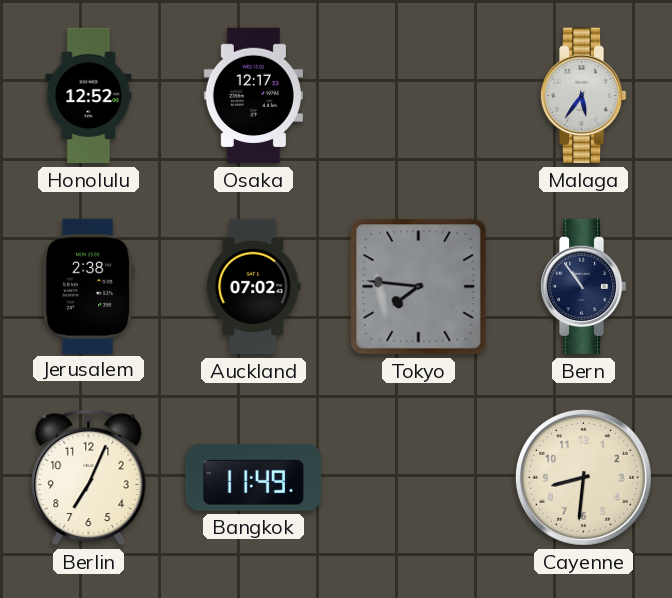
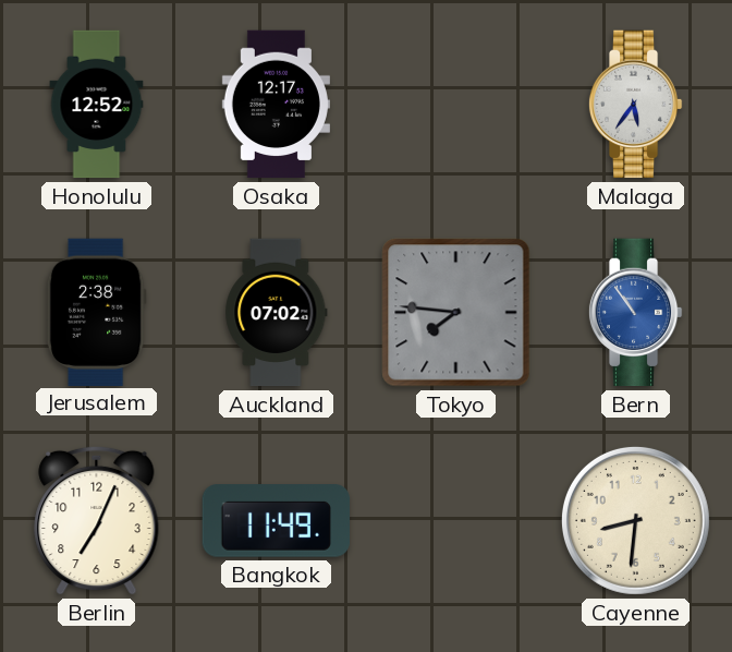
Bern dial: navy -> blue (635, 313)
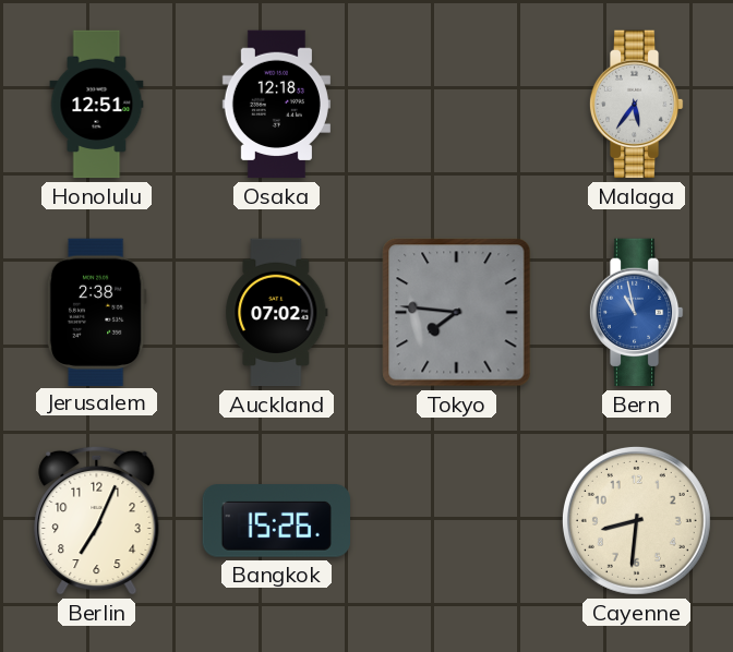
Honolulu: 12:52 -> 12:51 (97, 105)
Osaka: 12:17 -> 12:18 (276, 105)
Bern: 10:54 -> 10:58 (636, 313)
Bangkok: 11:49 -> 15:26 (277, 521)
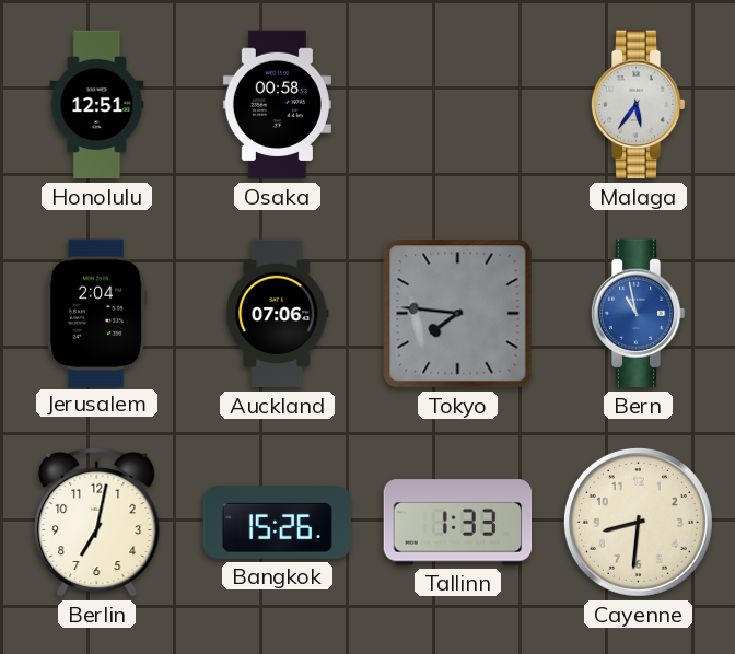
Osaka: 12:18 -> 00:58 (277, 105)
Jerusalem: 2:38 -> 2:04 (96, 313)
Auckland: 07:02 -> 07:06 (278, 314)
Berlin: 7:04 -> 7:02 (97, 522)
Tallinn: none -> 1:33 (458, 523)
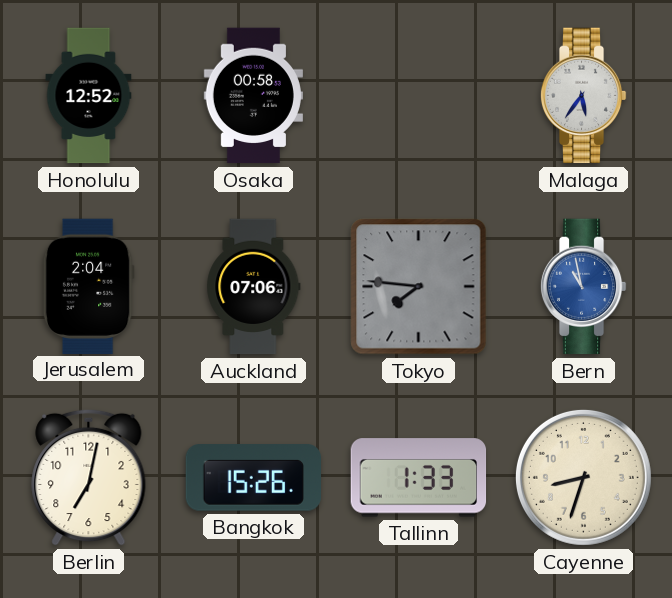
Honolulu: 12:51 -> 12:52 (89, 96)
Cayenne: 8:31 -> 8:33 (583, 477)
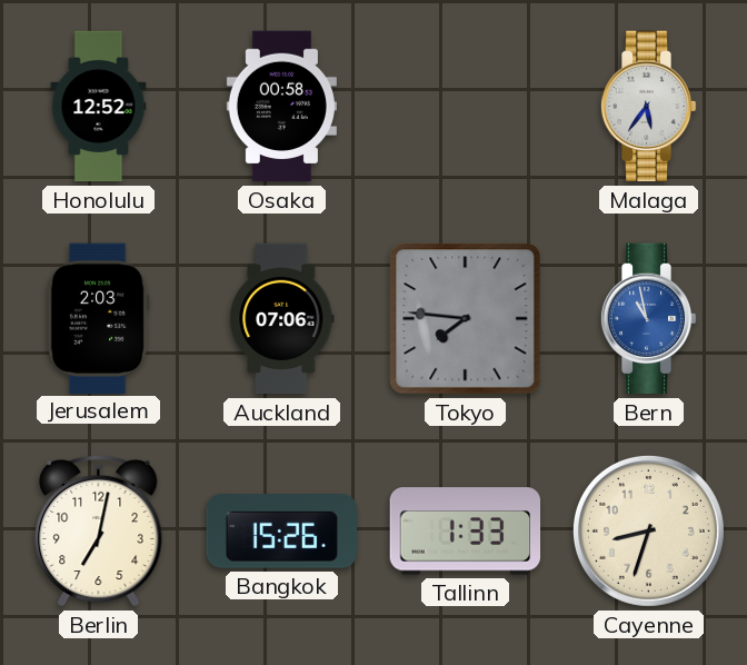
Jerusalem: 2:04 -> 2:03 (98, 318)
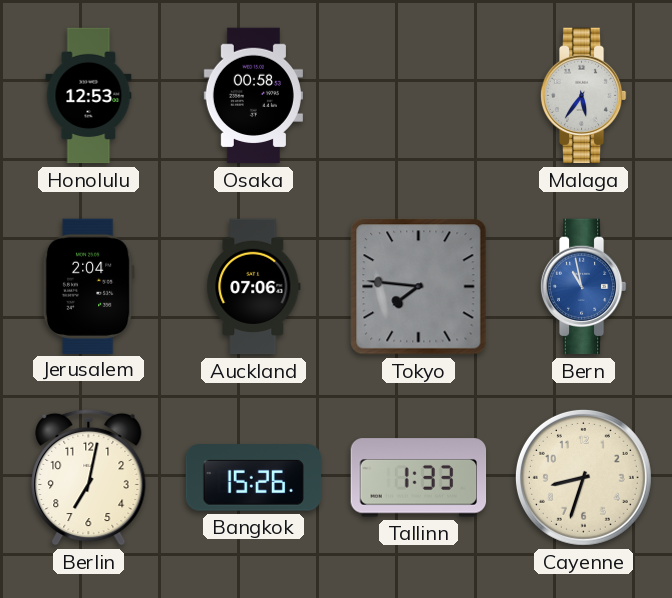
Honolulu: 12:52 -> 12:53 (89, 96)
Jerusalem: 2:03 -> 2:04 (88, 286)
